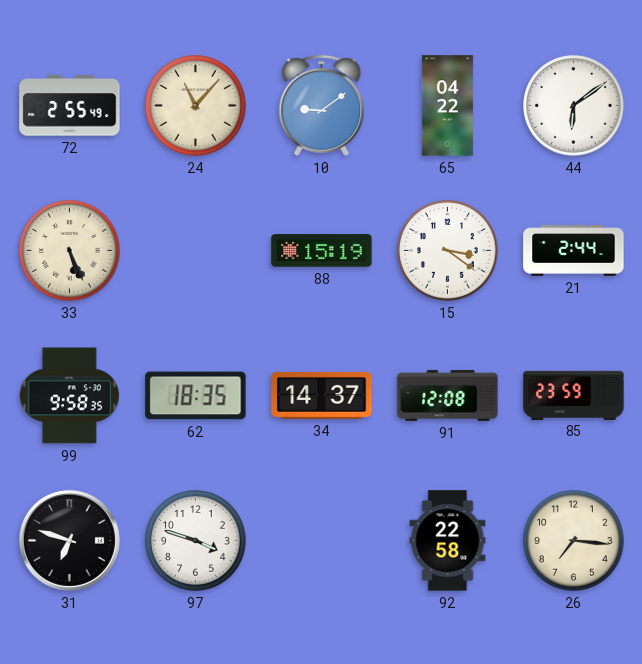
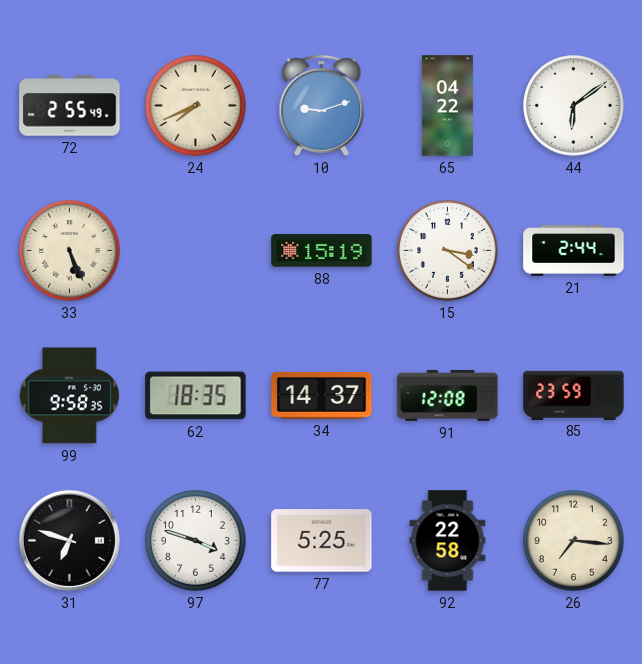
24: 11:07 -> 7:41 (196, 106)
10: 9:09 -> 9:12 (322, 105)
77: none -> 5:25 (322, 541)
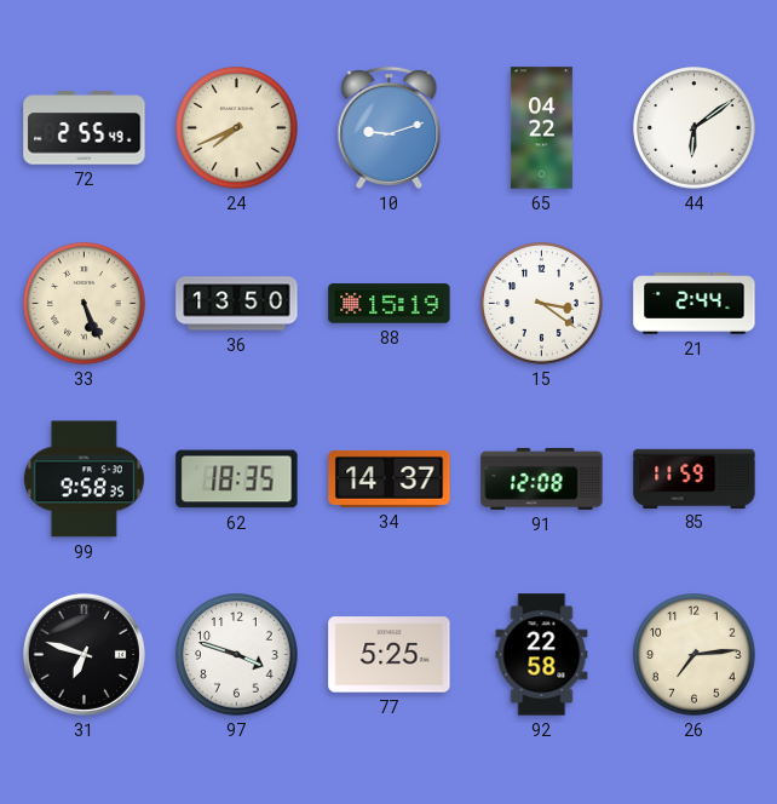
36: none -> 13:50 (237, 304)
85: 23:59 -> 11:59 (695, 478)
26: 7:16 -> 7:14 (695, 655)
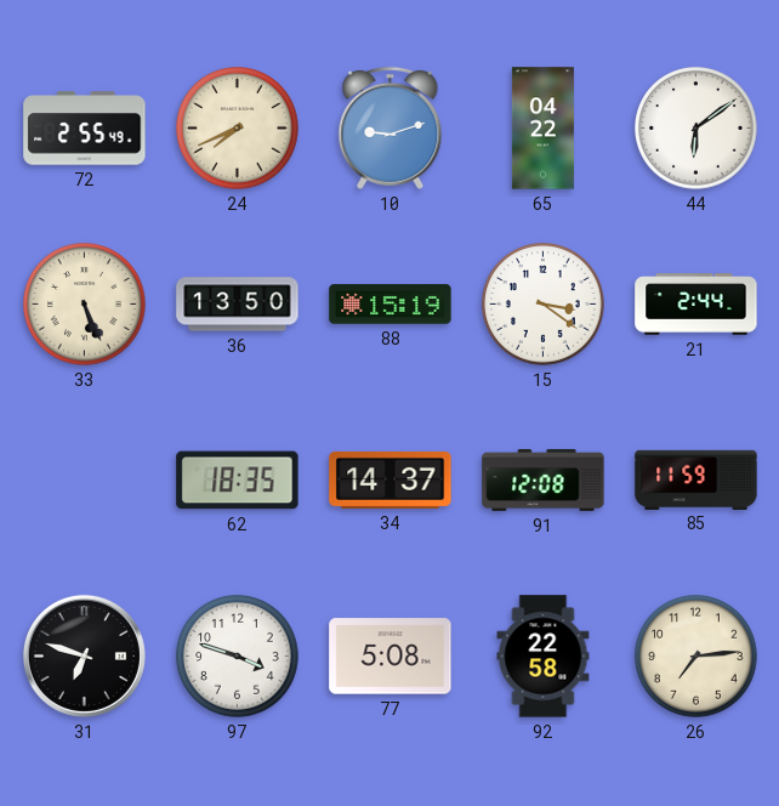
99: 9:58 -> none (84, 479)
77: 5:25 -> 5:08 (391, 657)
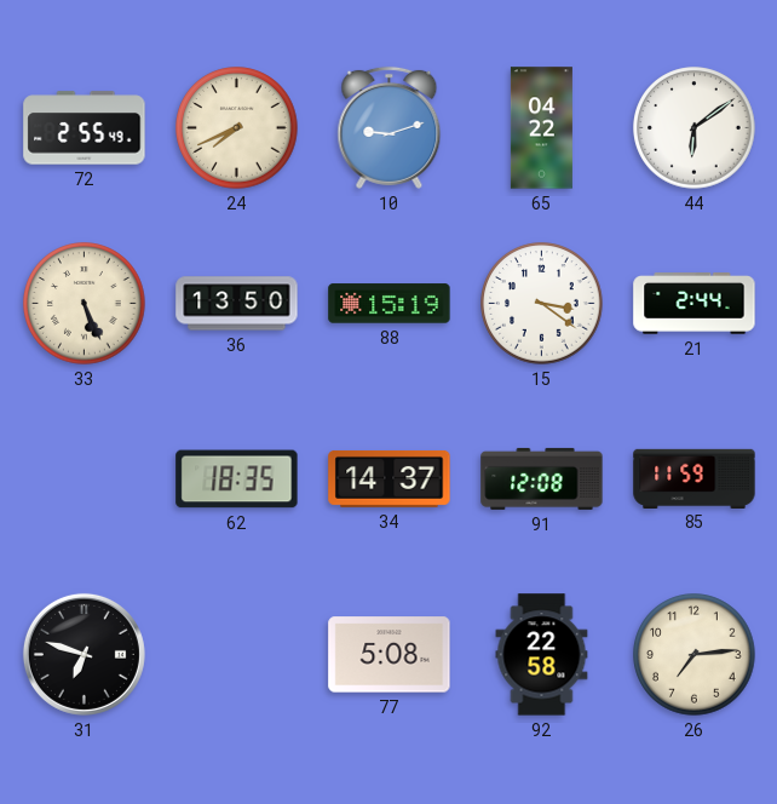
97: 3:48 -> none (238, 657)
